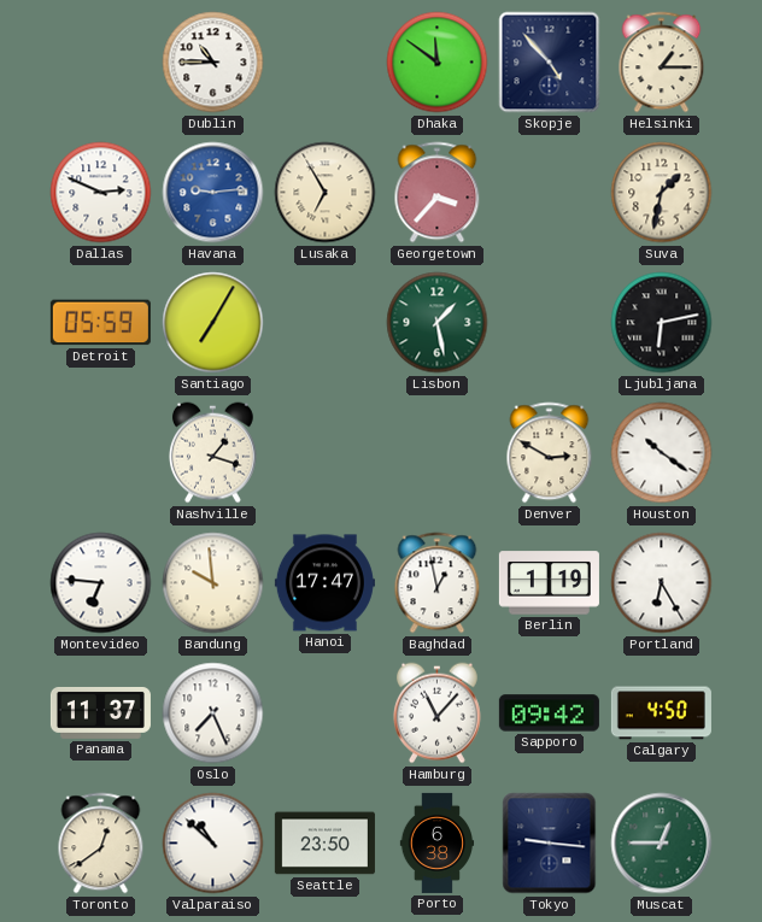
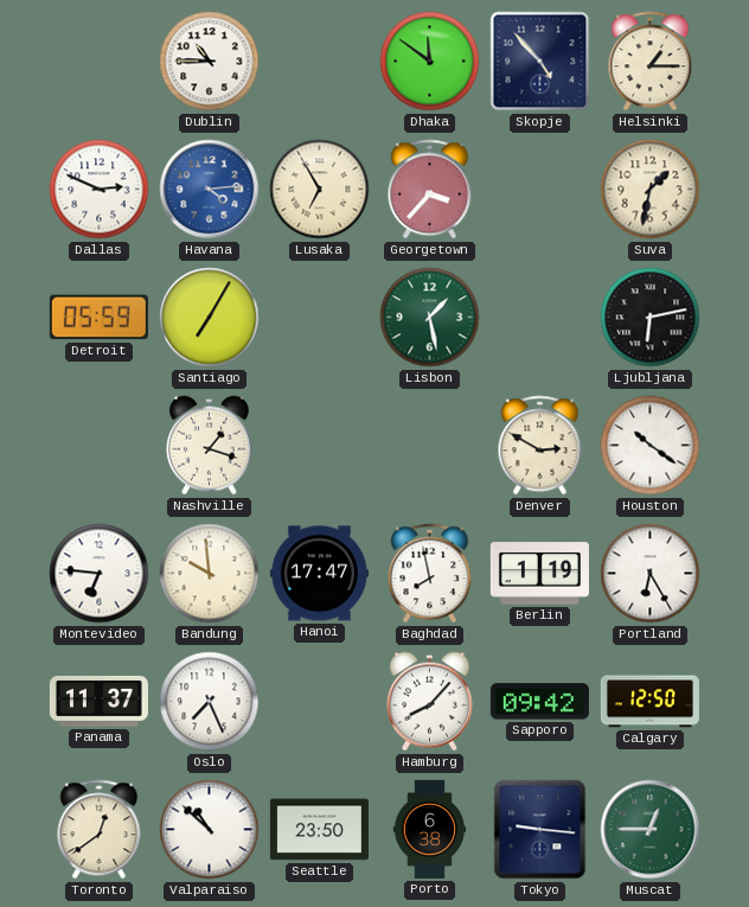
Havana: 9:14 -> 4:14 (210, 190)
Baghdad: 12:58 -> 7:58 (430, 574)
Hamburg: 11:07 -> 8:07 (430, 702)
Calgary: 4:50 -> 12:50 (649, 702)
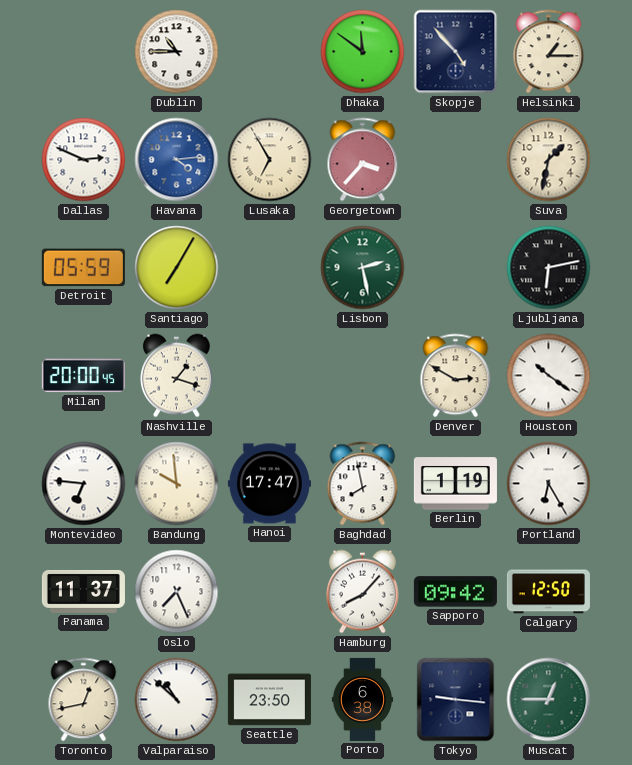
Lisbon: 1:28 -> 2:28 (363, 268)
Milan: none -> 20:00 (83, 376)
Toronto: 12:39 -> 12:43 (84, 700)
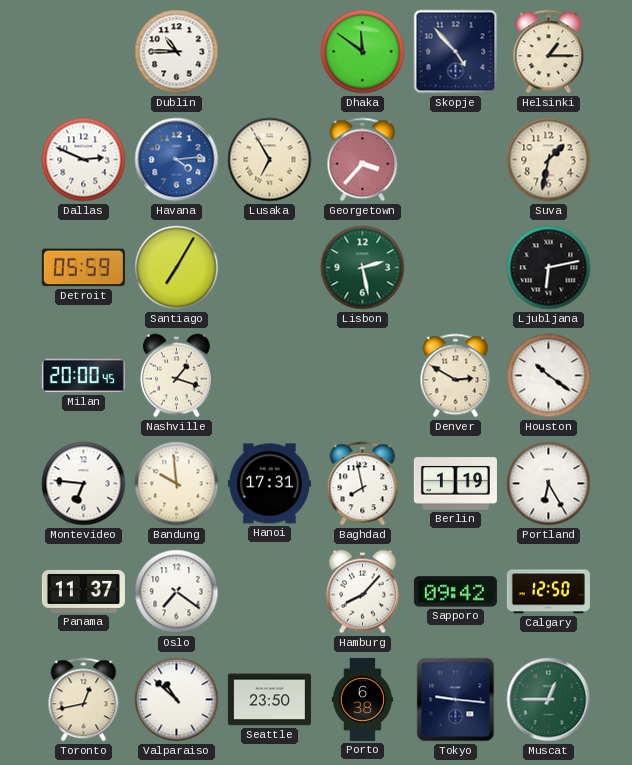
Hanoi: 17:47 -> 17:31 (269, 484)
Oslo: 7:26 -> 7:21 (177, 592)
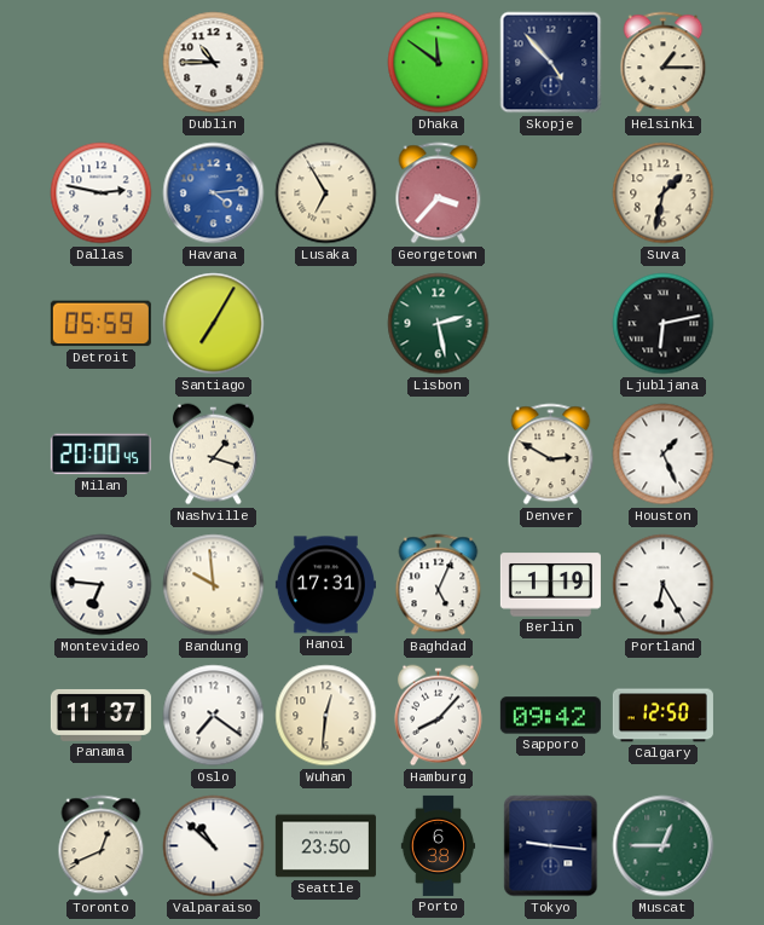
Dallas: 2:49 -> 2:47 (102, 193)
Houston: 10:21 -> 1:26 (664, 455)
Baghdad: 7:58 -> 5:04 (439, 585)
Wuhan: none -> 12:31 (326, 716)
Toronto: 12:43 -> 12:41 (102, 846)
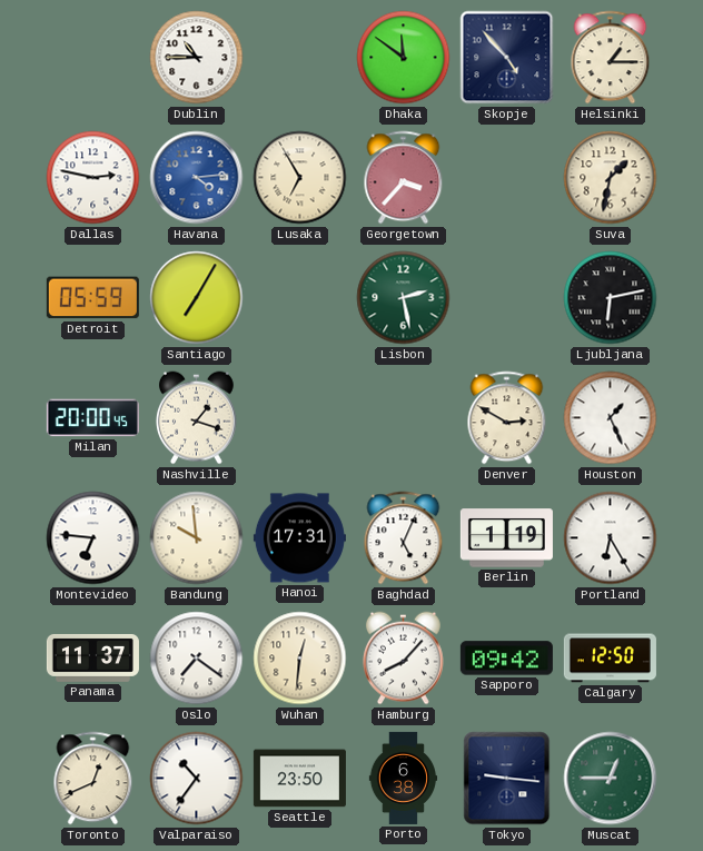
Valparaiso: 10:52 -> 10:36 (197, 779)
